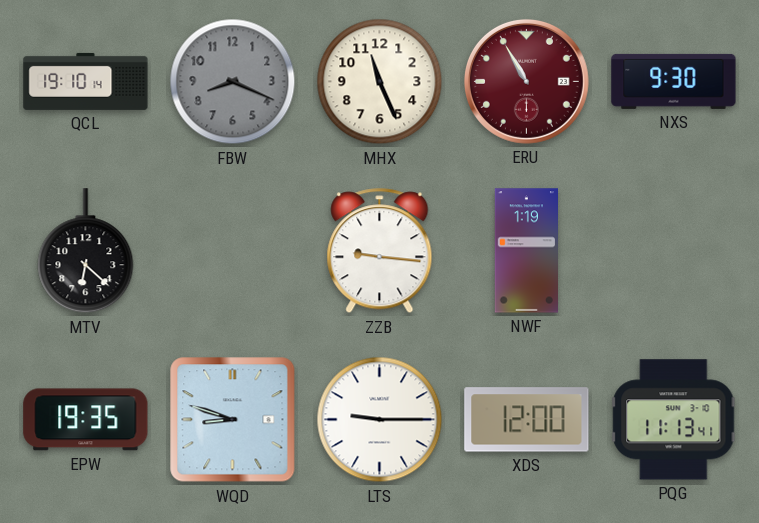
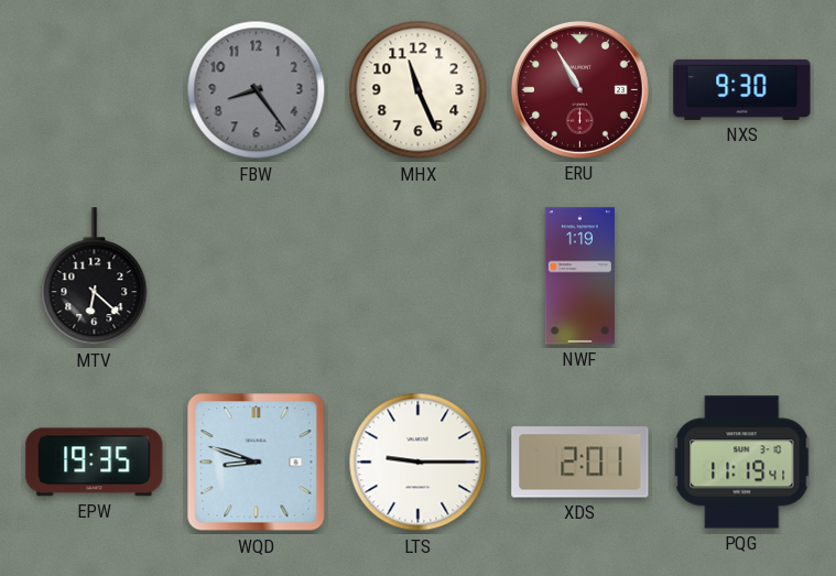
QCL: 19:10 -> none (86, 81)
FBW: 8:19 -> 8:24 (257, 90)
ZZB: 9:16 -> none (380, 251)
XDS: 12:00 -> 2:01 (580, 463)
PQG: 11:13 -> 11:19 (742, 463)
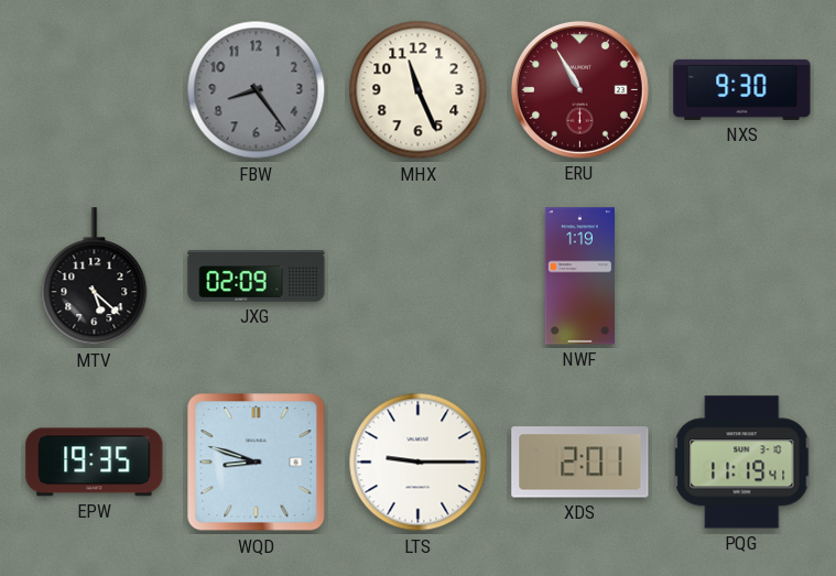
MTV: 6:22 -> 5:22 (95, 276)
JXG: none -> 02:09 (257, 276)
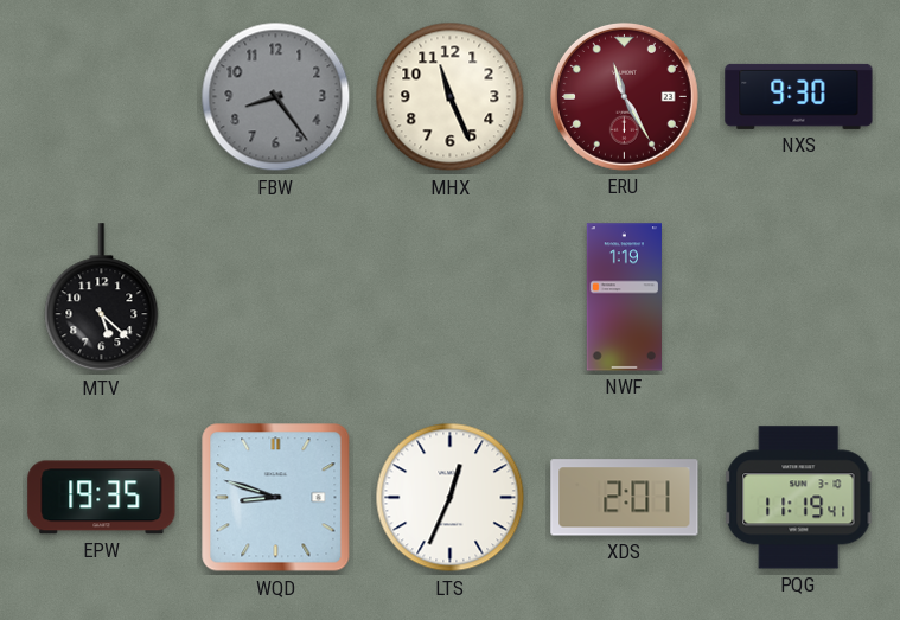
ERU: 10:55 -> 11:25 (624, 96)
JXG: 02:09 -> none (257, 276)
LTS: 9:15 -> 12:34 (451, 498)
